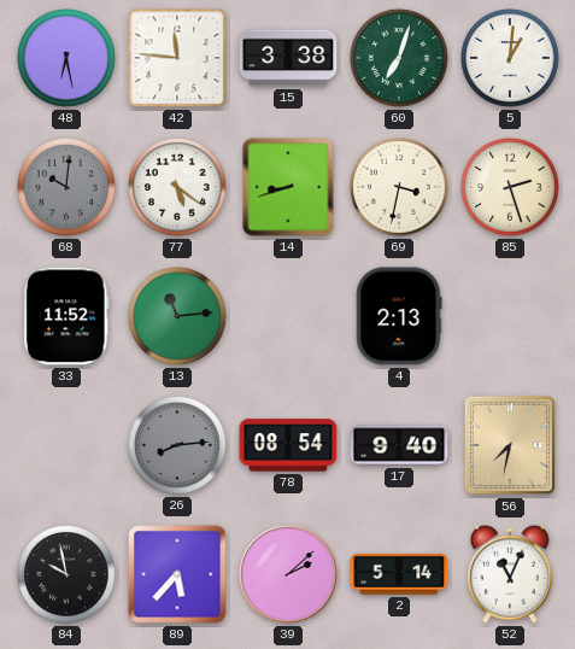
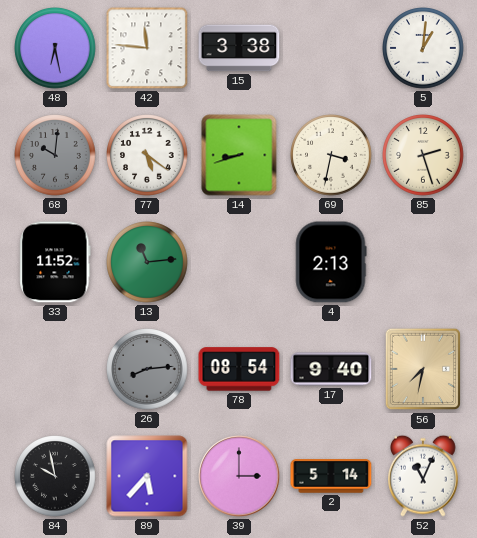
60: 7:03 -> none (399, 58)
39: 2:08 -> 3:00 (239, 476)
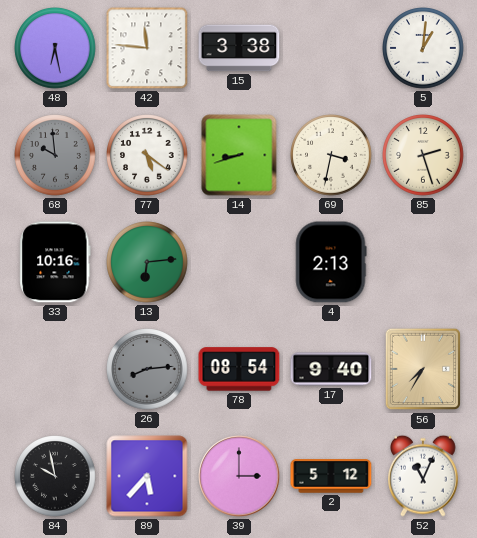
68: 10:01 -> 9:59 (55, 155)
33: 11:52 -> 10:16 (55, 262)
13: 11:14 -> 6:14 (147, 262)
56: 7:32 -> 7:35 (423, 369)
2: 5:14 -> 5:12 (331, 476)
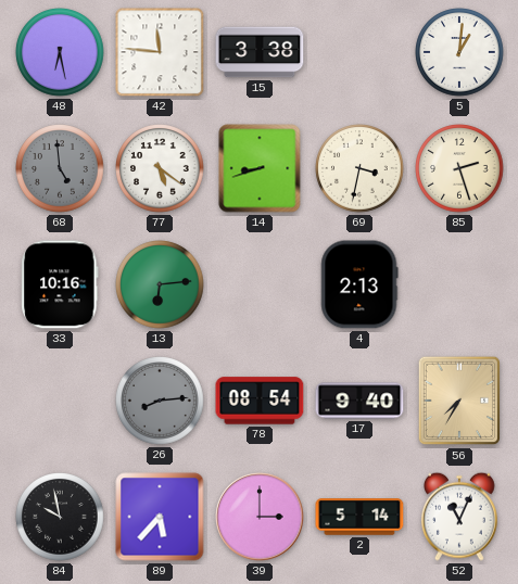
68: 9:59 -> 4:59 (60, 168)
2: 5:12 -> 5:14 (359, 517)
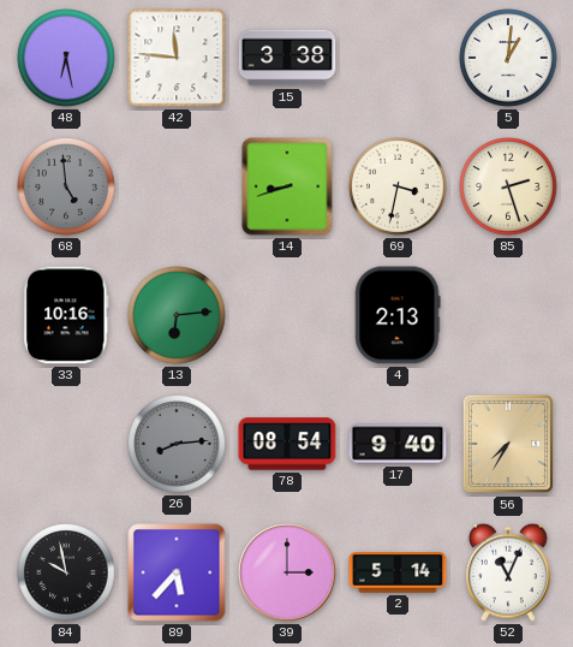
77: 5:21 -> none (160, 168)
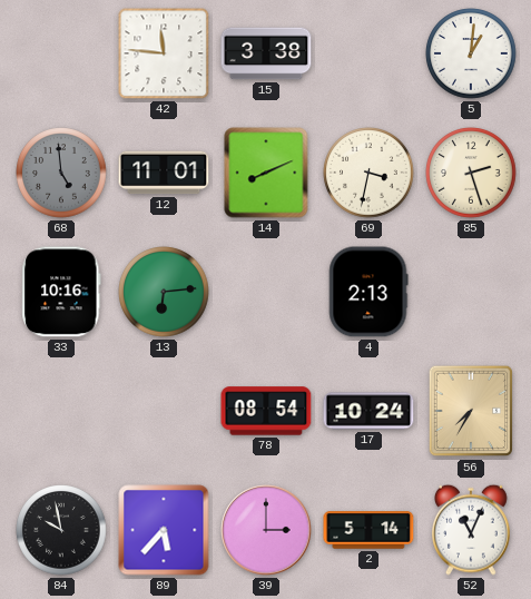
48: 6:28 -> none (66, 58)
12: none -> 11:01 (164, 173)
14: 8:42 -> 8:11 (266, 173)
26: 8:14 -> none (177, 444)
17: 9:40 -> 10:24 (368, 411)
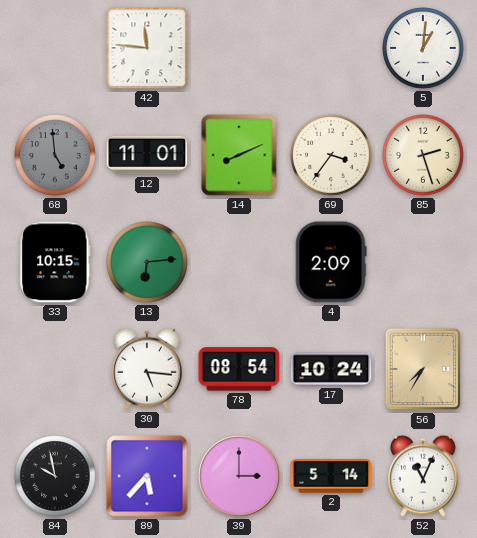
15: 3:38 -> none (266, 53)
69: 3:32 -> 3:36 (331, 155)
33: 10:16 -> 10:15 (55, 262)
4: 2:13 -> 2:09 (331, 262)
30: none -> 5:16 (148, 369)
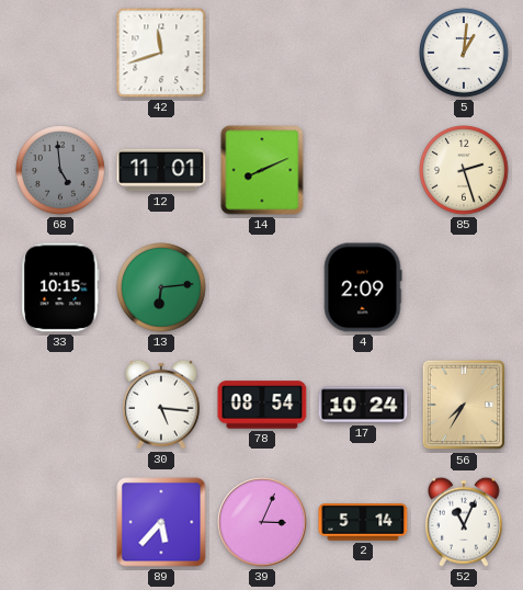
42: 11:46 -> 11:42 (161, 53)
69: 3:36 -> none (331, 155)
84: 9:58 -> none (55, 476)
39: 3:00 -> 3:04 (262, 522)
